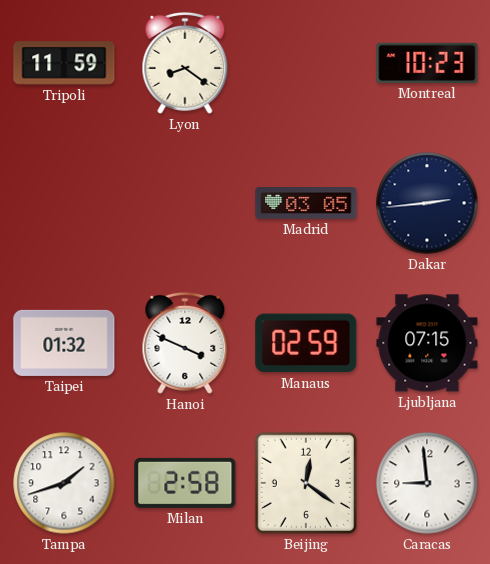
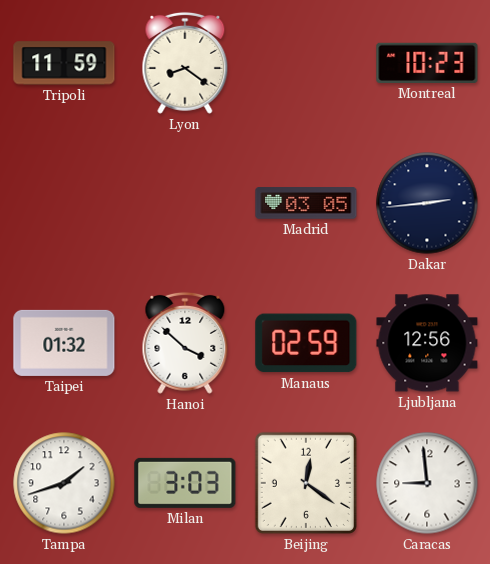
Hanoi: 3:49 -> 3:52 (185, 343)
Ljubljana: 07:15 -> 12:56 (427, 343)
Milan: 2:58 -> 3:03 (185, 483)
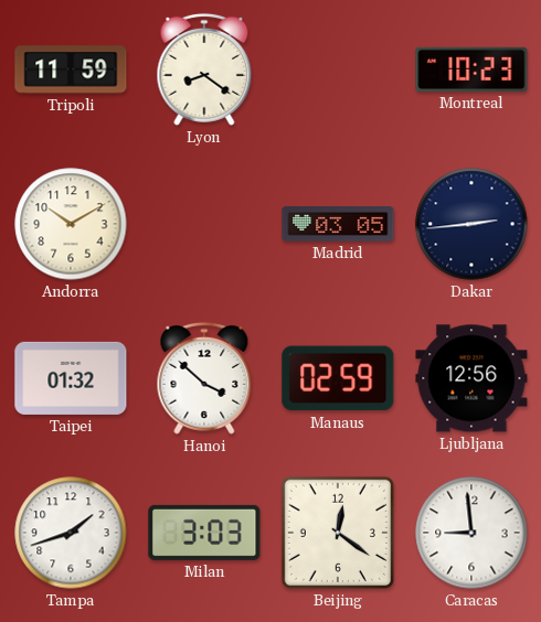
Andorra: none -> 10:10 (71, 224)
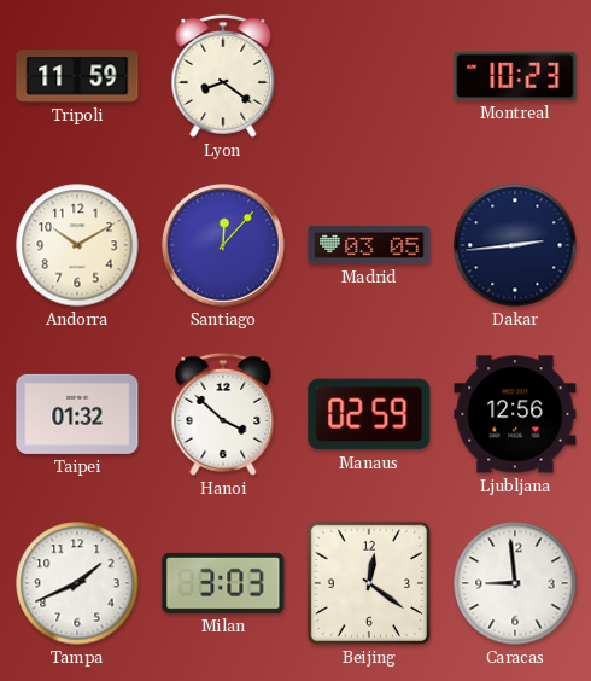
Santiago: none -> 12:07 (223, 245)
Tampa: 1:42 -> 1:41 (77, 583)
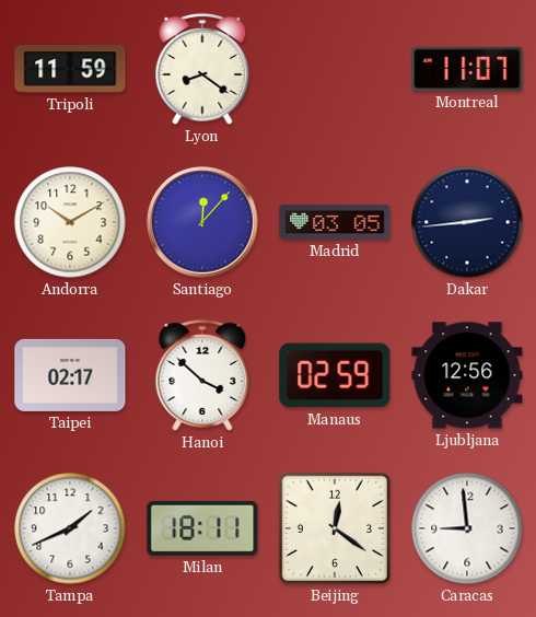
Montreal: 10:23 -> 11:07 (467, 69)
Taipei: 01:32 -> 02:17 (70, 375)
Milan: 3:03 -> 18:11 (202, 528)
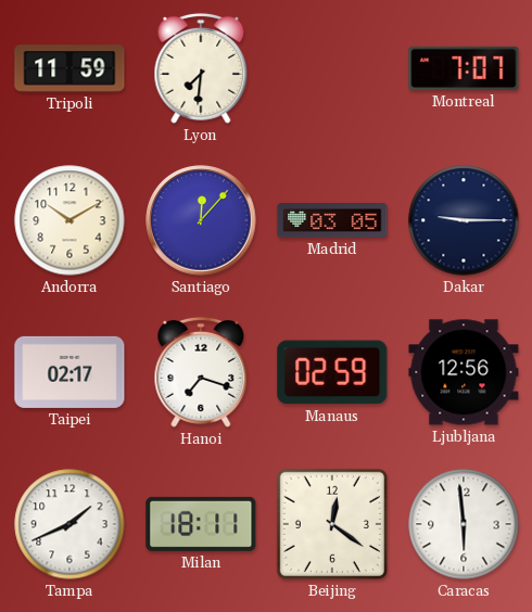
Lyon: 8:21 -> 7:31 (201, 68)
Montreal: 11:07 -> 7:07 (464, 68)
Dakar: 2:44 -> 9:15 (464, 220)
Hanoi: 3:52 -> 7:18 (201, 372)
Caracas: 8:59 -> 5:59 (464, 524)
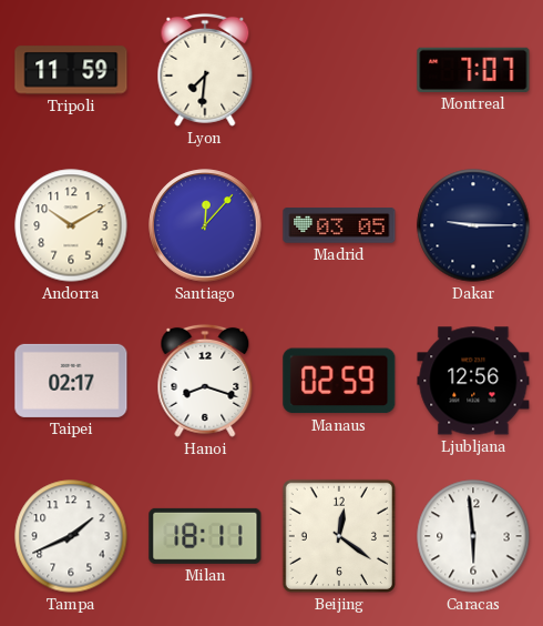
Hanoi: 7:18 -> 8:18 (205, 381)
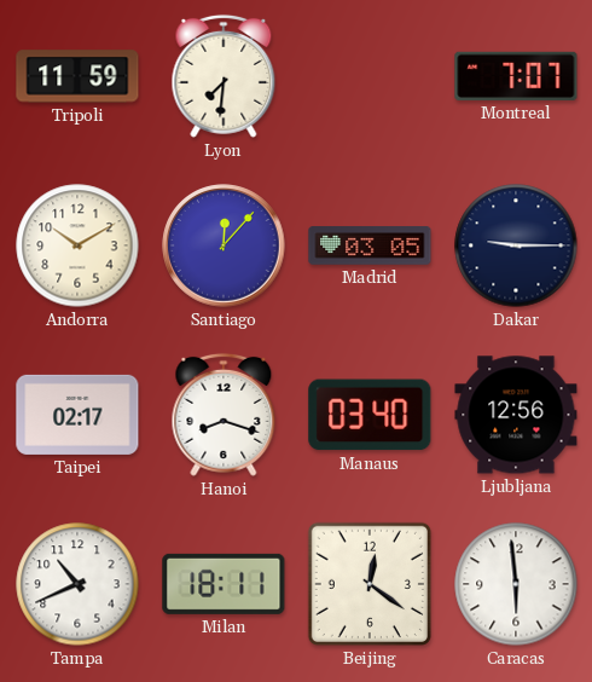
Manaus: 02:59 -> 03:40 (370, 415)
Tampa: 1:41 -> 10:41 (77, 584)
